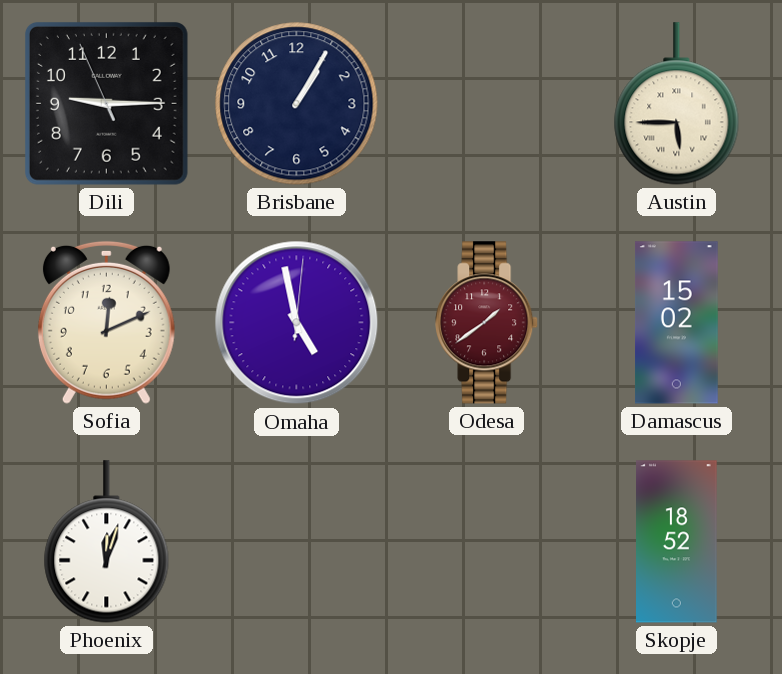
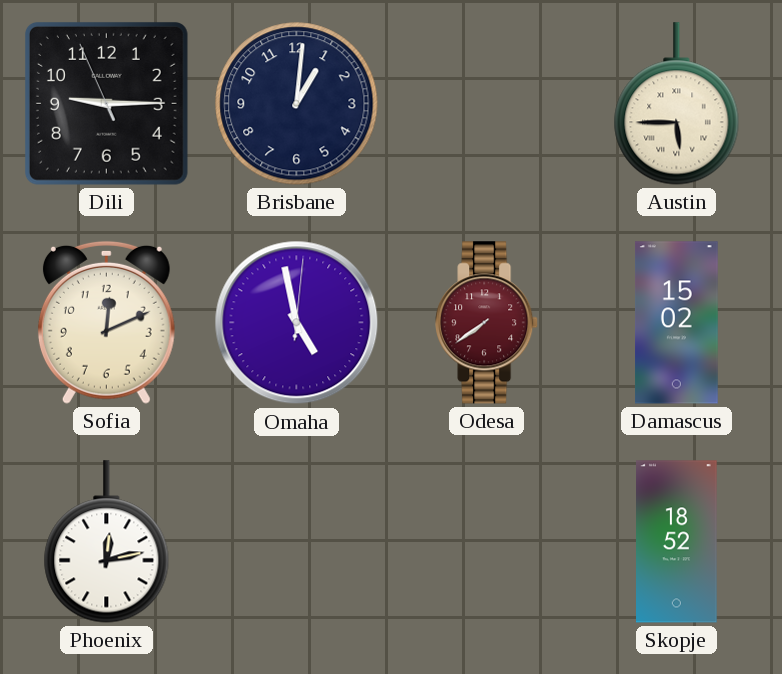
Brisbane: 1:05 -> 1:01 (297, 104)
Odesa: 1:39 -> 7:39 (487, 323)
Phoenix: 12:03 -> 12:13 (107, 542)
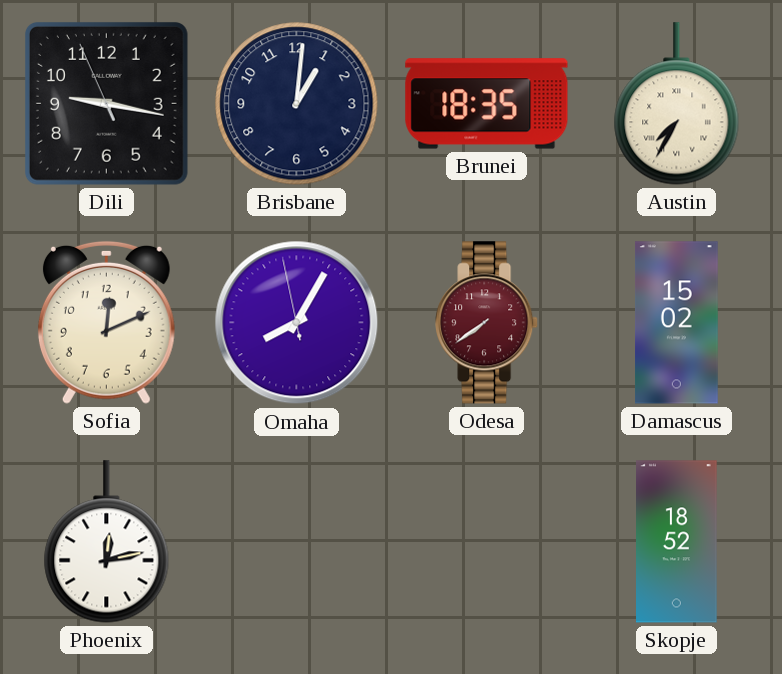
Dili: 9:14 -> 9:16 (106, 103)
Brunei: none -> 18:35 (487, 104)
Austin: 5:45 -> 7:35 (677, 104)
Omaha: 4:58 -> 8:04 (297, 323)
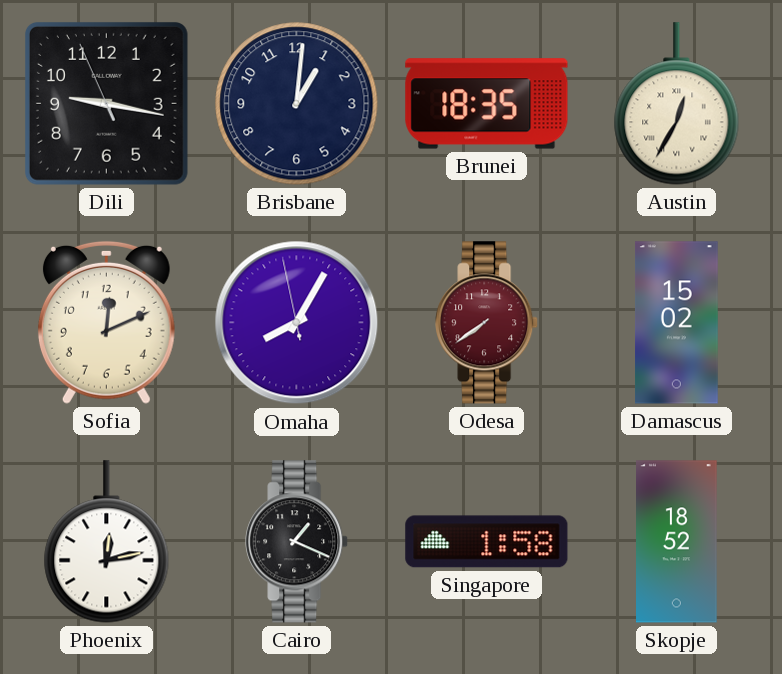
Austin: 7:35 -> 12:35 (677, 104)
Cairo: none -> 1:19 (297, 542)
Singapore: none -> 1:58 (487, 542)
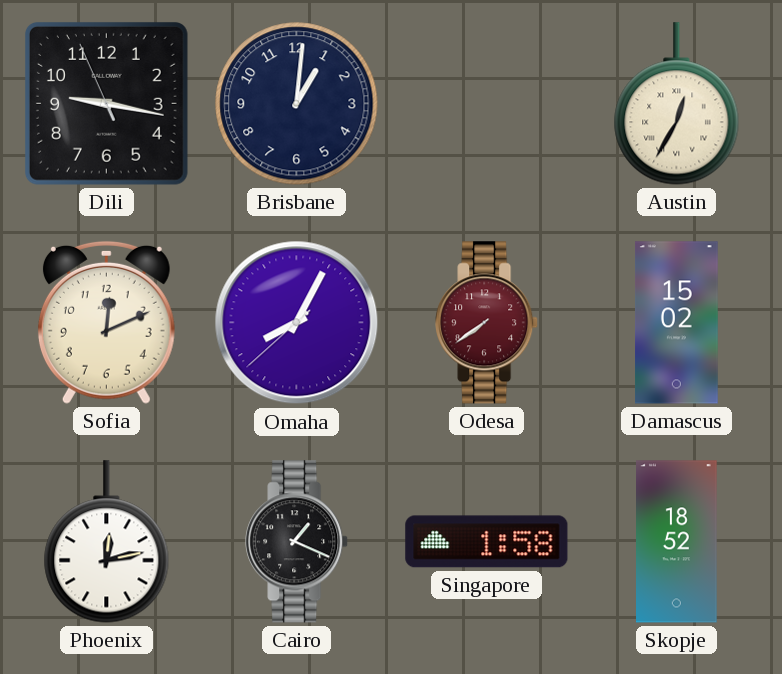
Brunei: 18:35 -> none (487, 104)
Omaha: 8:04:58 -> 8:04:38 (297, 323)
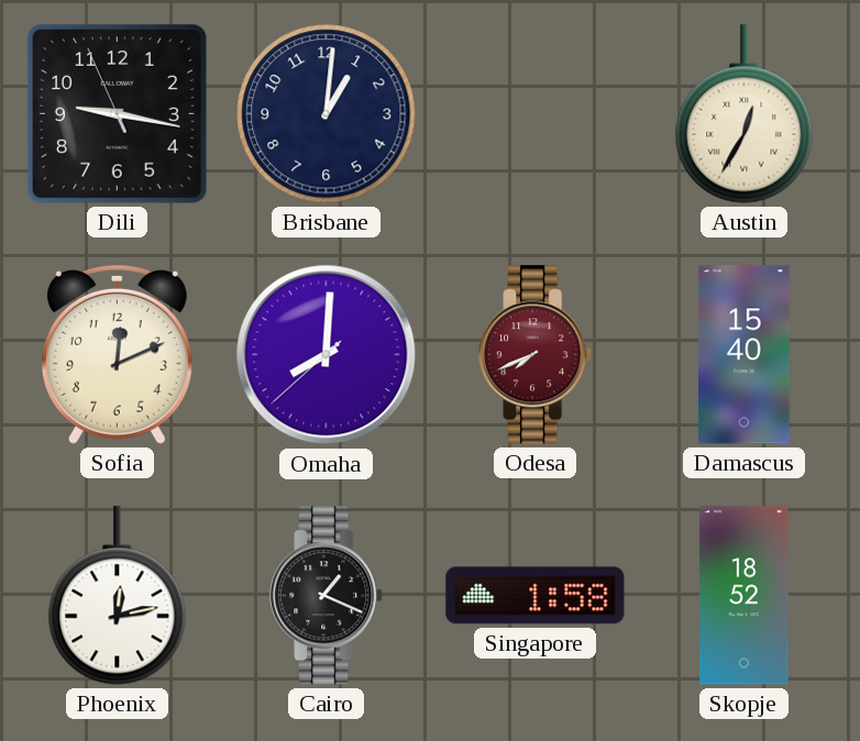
Omaha: 8:04 -> 8:00 (327, 355)
Odesa: 7:39 -> 7:41 (536, 355)
Damascus: 15:02 -> 15:40 (745, 355)
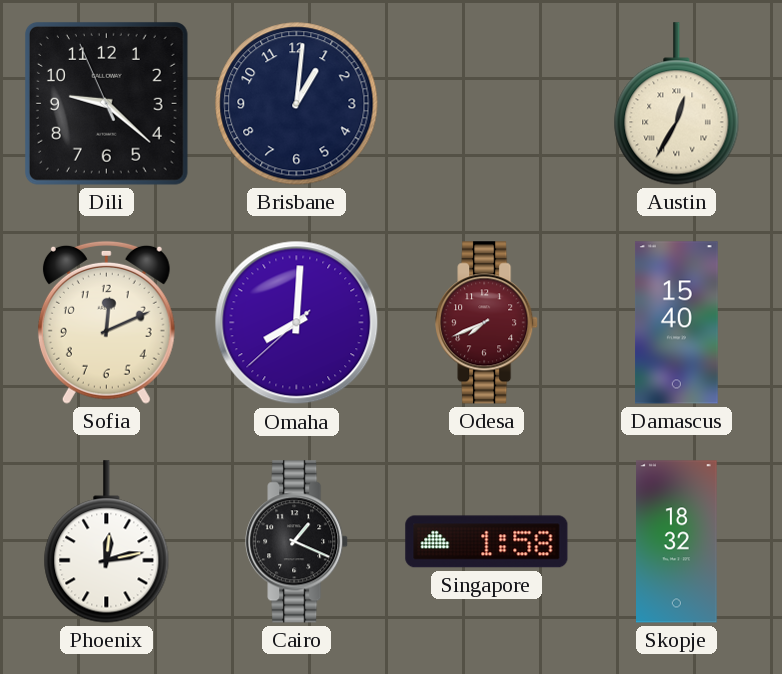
Dili: 9:16 -> 9:21 (106, 103)
Skopje: 18:52 -> 18:32 (677, 542)
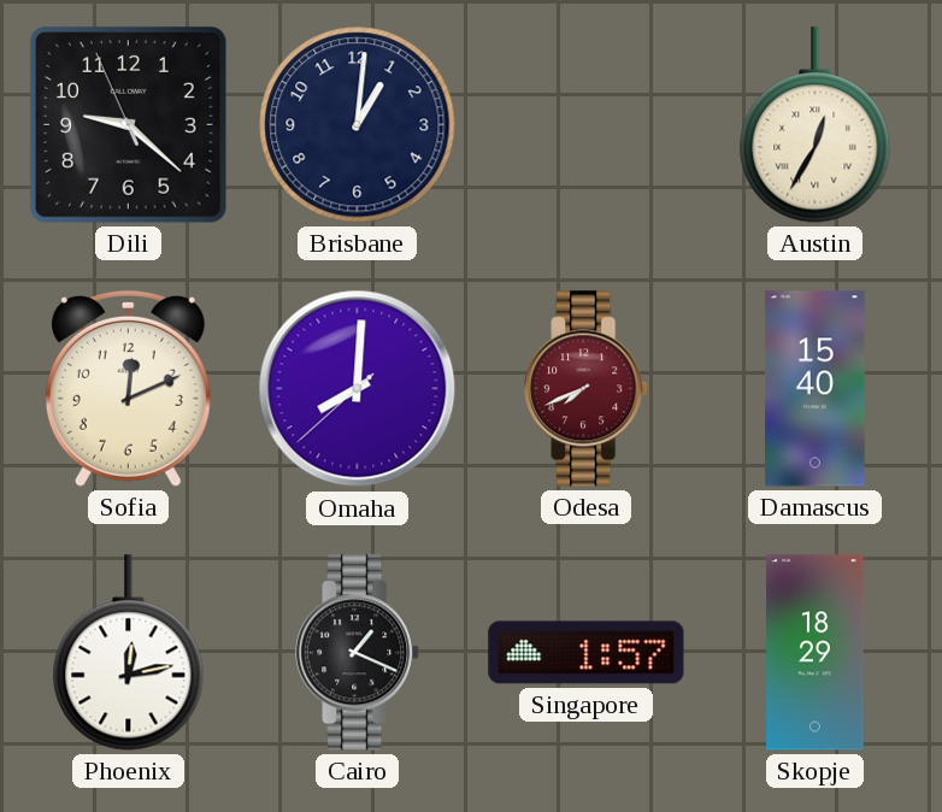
Singapore: 1:58 -> 1:57 (587, 653)
Skopje: 18:32 -> 18:29 (816, 653)
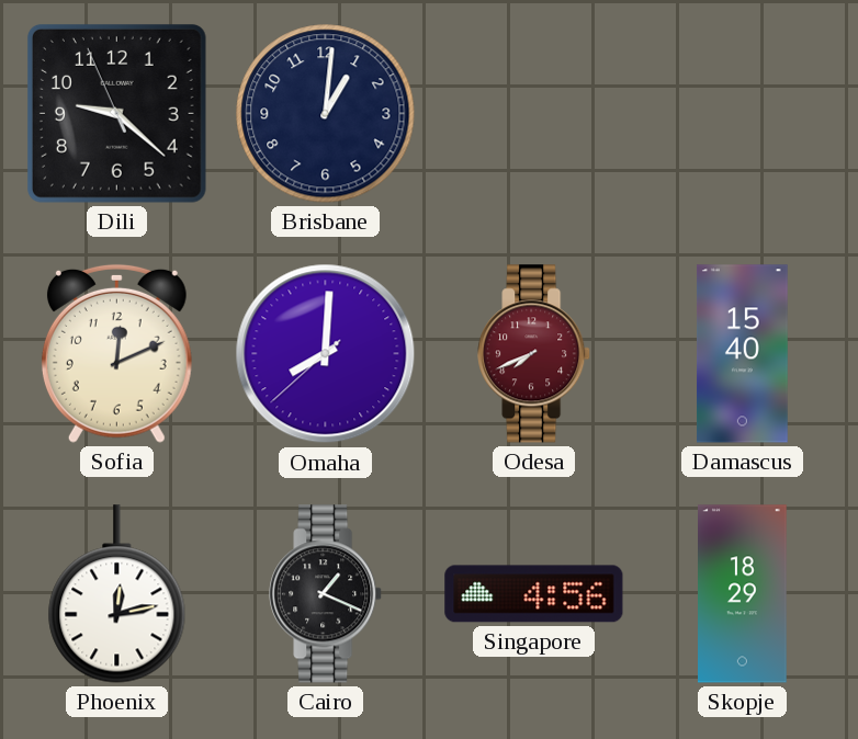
Austin: 12:35 -> none (816, 125)
Singapore: 1:57 -> 4:56 (534, 594)
